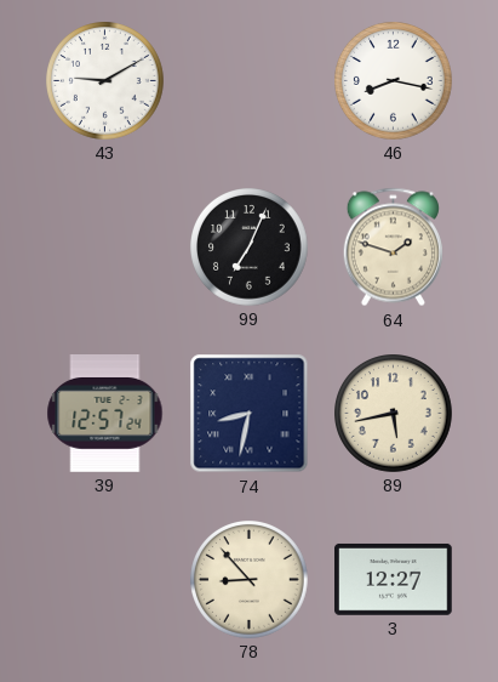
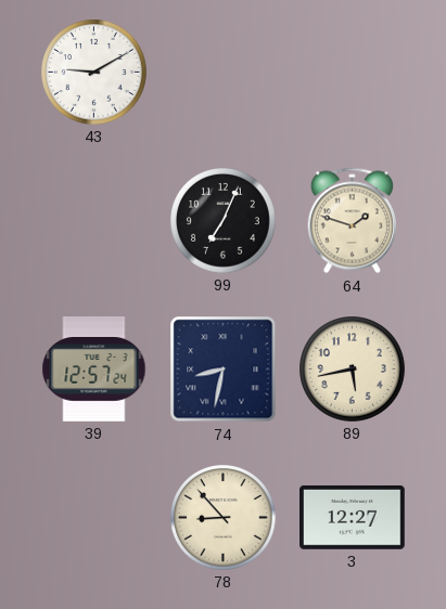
46: 8:17 -> none (394, 81)
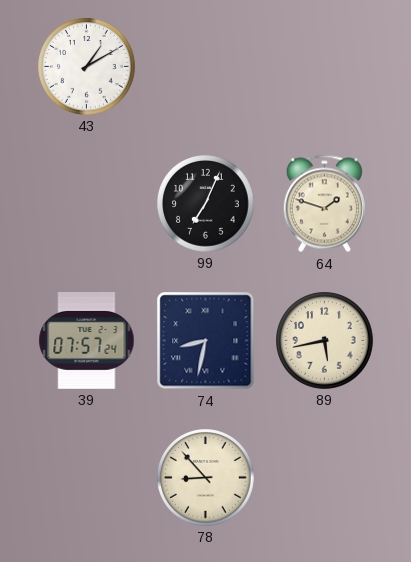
43: 9:10 -> 1:10 (87, 67)
39: 12:57 -> 07:57 (87, 341)
3: 12:27 -> none (353, 517)
